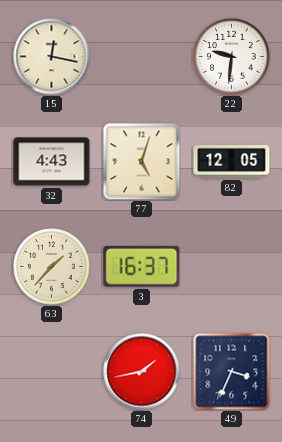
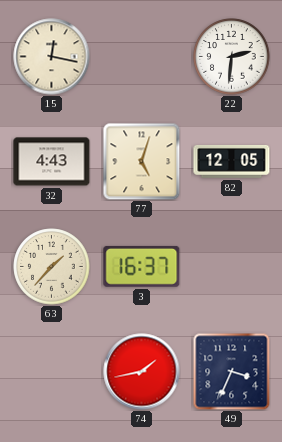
22: 9:31 -> 2:31 (232, 57)
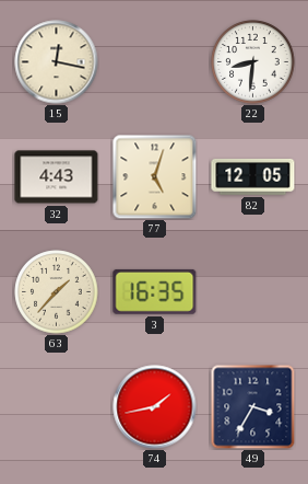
22: 2:31 -> 8:31 (253, 62)
3: 16:37 -> 16:35 (155, 291)
49: 3:34 -> 3:35 (252, 406)
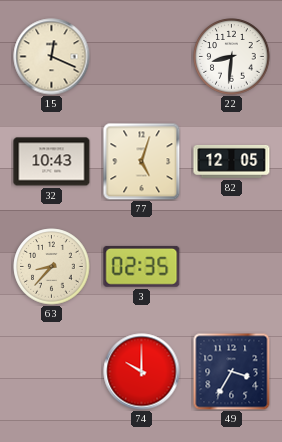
15: 12:17 -> 12:19 (52, 57)
32: 4:43 -> 10:43 (52, 162)
63: 1:37 -> 8:37 (52, 267)
3: 16:35 -> 02:35 (142, 266)
74: 1:43 -> 10:00 (142, 372)
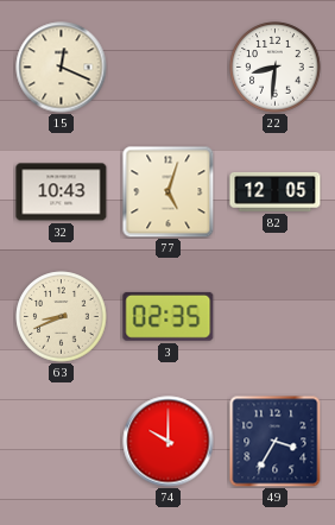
63: 8:37 -> 8:41 (62, 317)
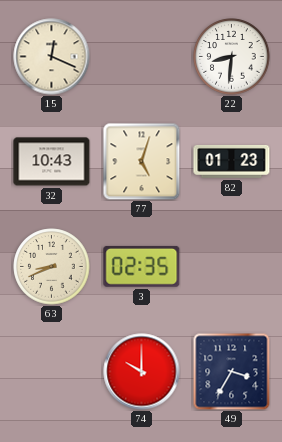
82: 12:05 -> 01:23 (232, 161)
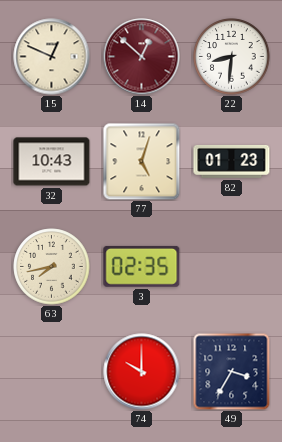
15: 12:19 -> 12:49 (52, 57)
14: none -> 12:52 (142, 57)
63: 8:41 -> 7:43 (52, 267)
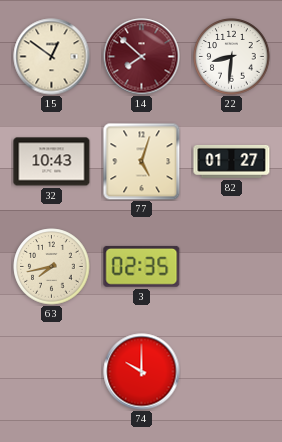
15: 12:49 -> 12:51 (52, 57)
14: 12:52 -> 7:52 (142, 57)
82: 01:23 -> 01:27 (232, 161)
49: 3:35 -> none (231, 371)
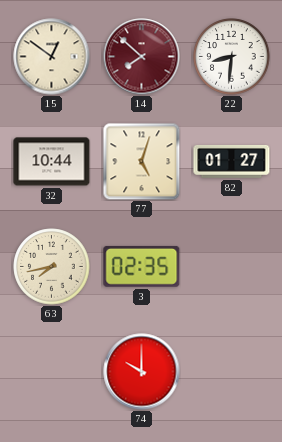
32: 10:43 -> 10:44 (52, 162)
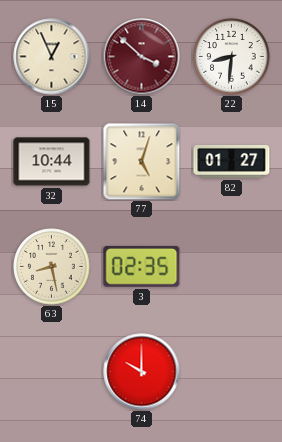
15: 12:51 -> 12:56 (52, 57)
14: 7:52 -> 3:52 (142, 57)
63: 7:43 -> 8:28 (52, 267)
